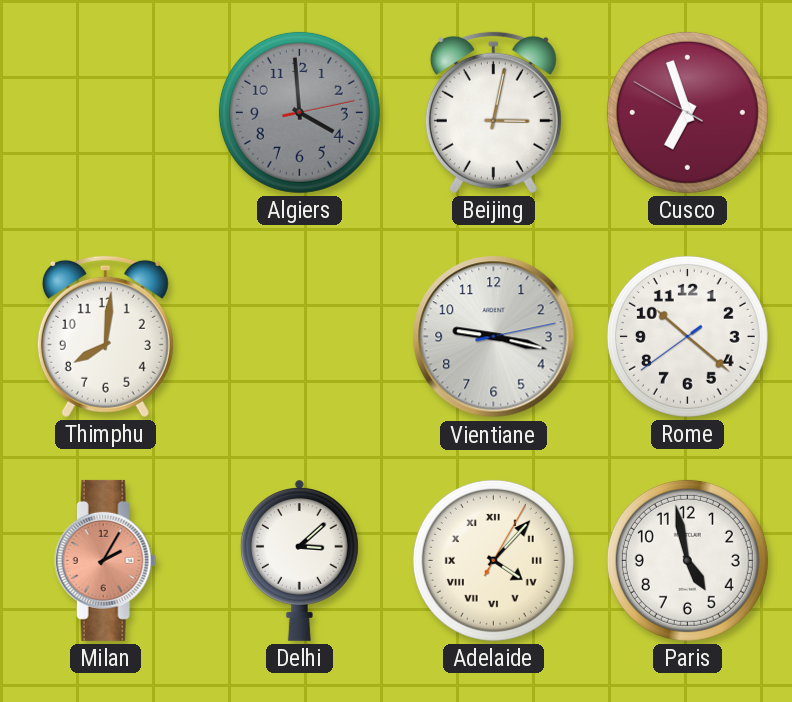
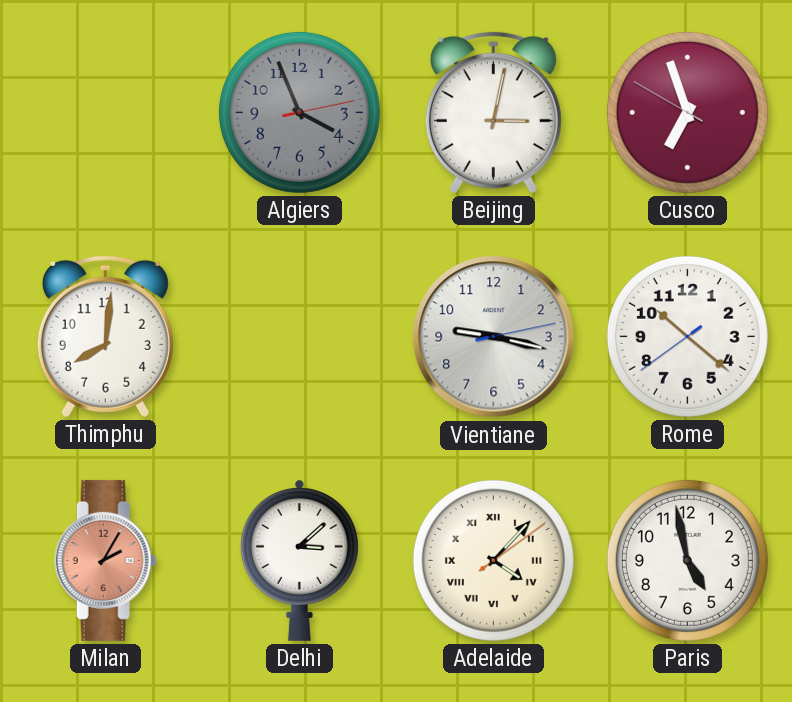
Algiers: 3:59 -> 3:56 (299, 112)
Adelaide: 4:07:05 -> 4:07:09 (493, 560)
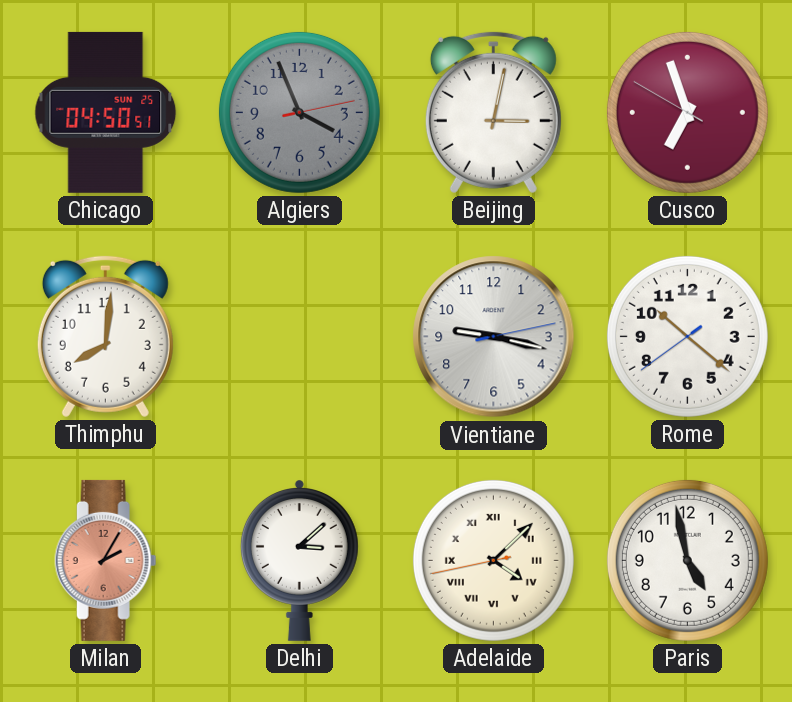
Chicago: none -> 04:50 (106, 112)
Adelaide: 4:07:09 -> 4:07:43 (493, 560)
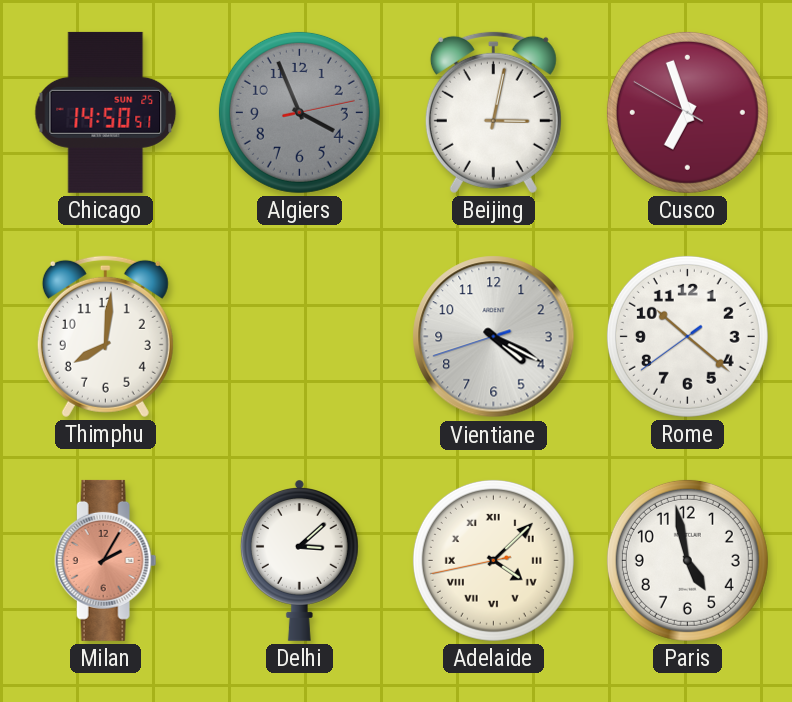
Chicago: 04:50 -> 14:50 (106, 112)
Vientiane: 9:17 -> 4:19 (494, 337)
